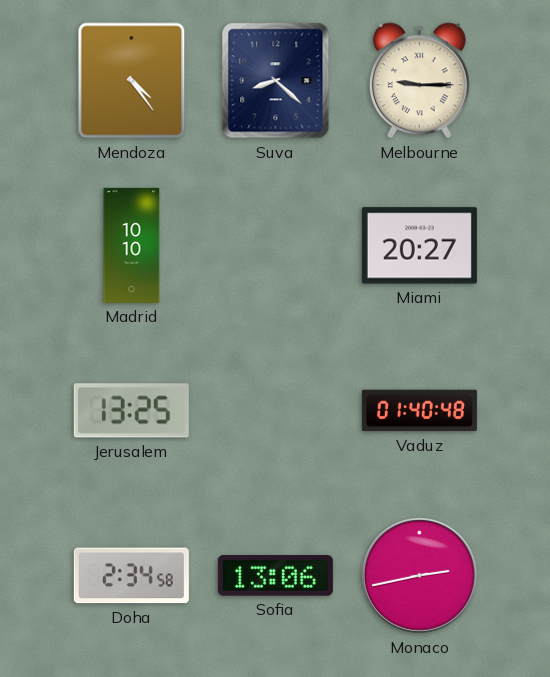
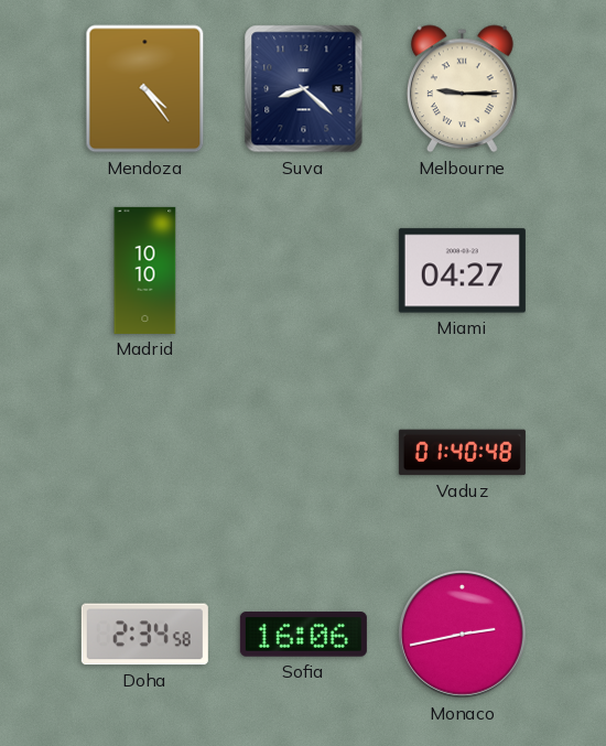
Miami: 20:27 -> 04:27 (462, 271)
Jerusalem: 13:25 -> none (131, 411)
Sofia: 13:06 -> 16:06 (303, 635)
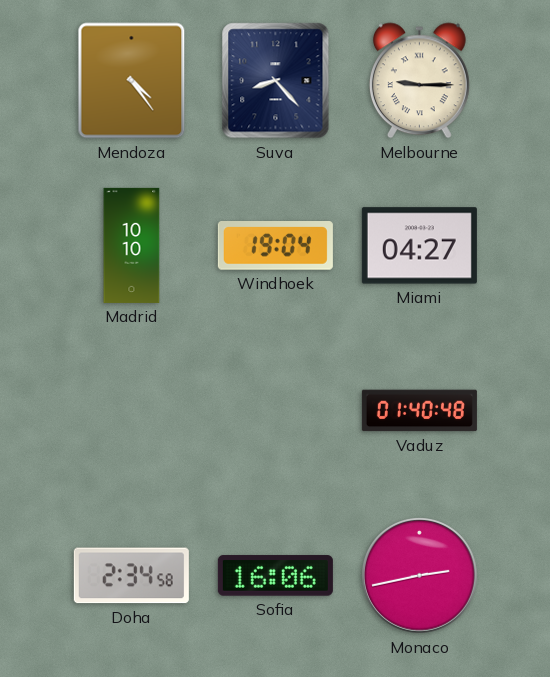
Suva: 8:22 -> 8:23 (276, 81)
Windhoek: none -> 19:04 (275, 246)
